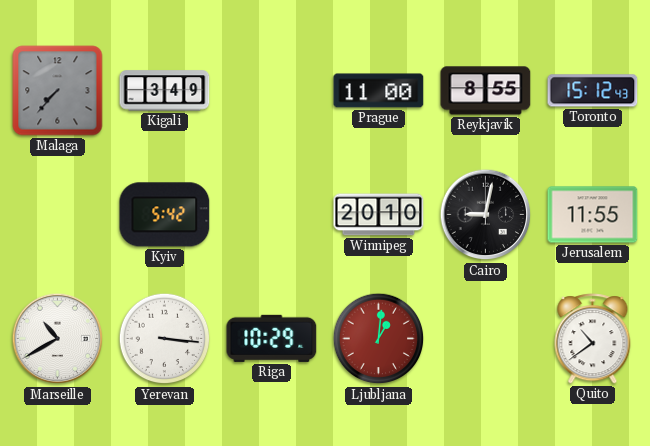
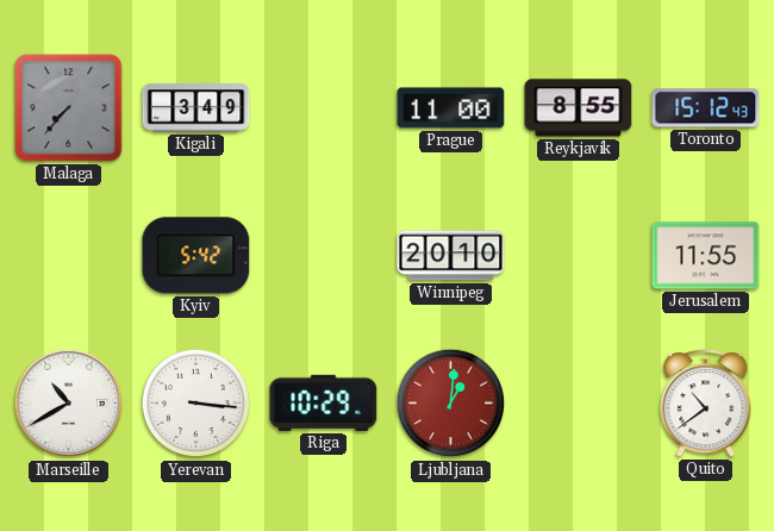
Cairo: 9:02 -> none (486, 215)
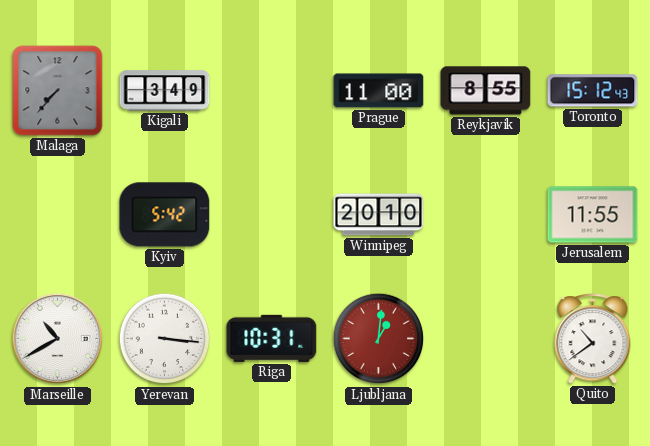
Riga: 10:29 -> 10:31 (272, 338)
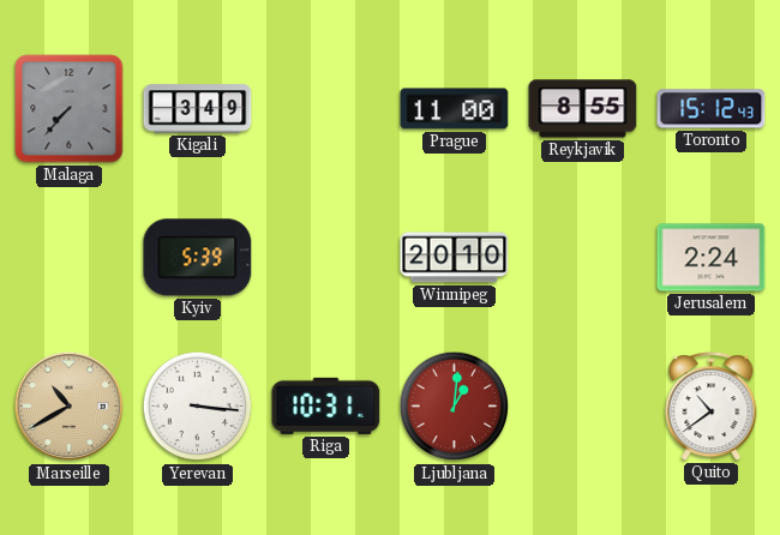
Kyiv: 5:42 -> 5:39 (198, 258)
Jerusalem: 11:55 -> 2:24 (712, 258)
Marseille dial: white -> champagne (70, 407)
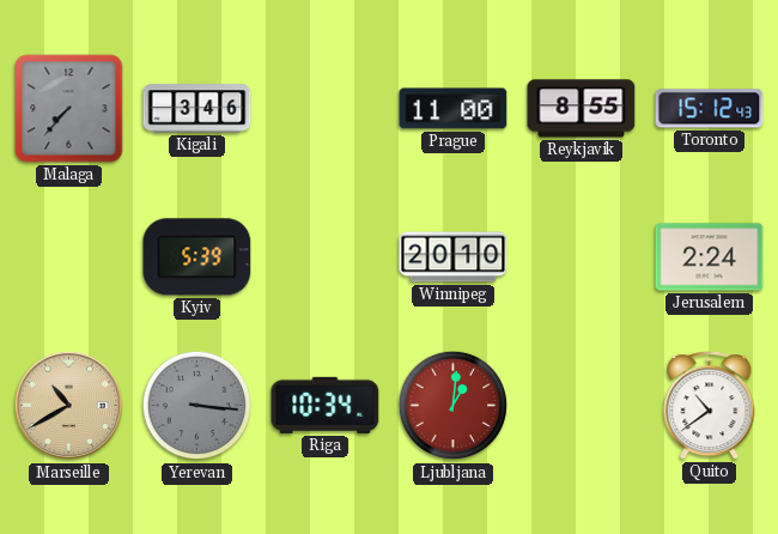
Kigali: 3:49 -> 3:46 (197, 109)
Yerevan dial: white -> grey (197, 406)
Riga: 10:31 -> 10:34 (326, 405)
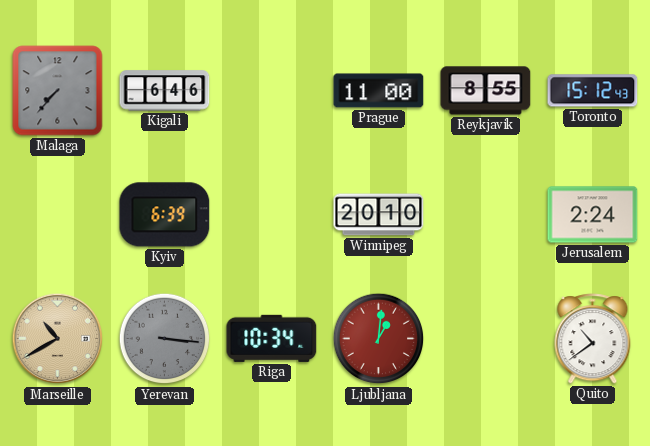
Kigali: 3:46 -> 6:46 (165, 91)
Kyiv: 5:39 -> 6:39 (165, 215)
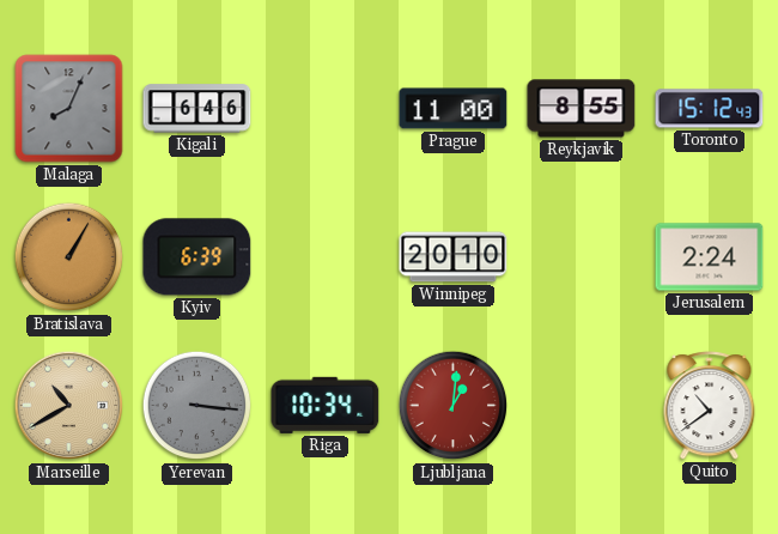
Malaga: 7:37 -> 8:04 (69, 109)
Bratislava: none -> 1:05 (69, 257)
